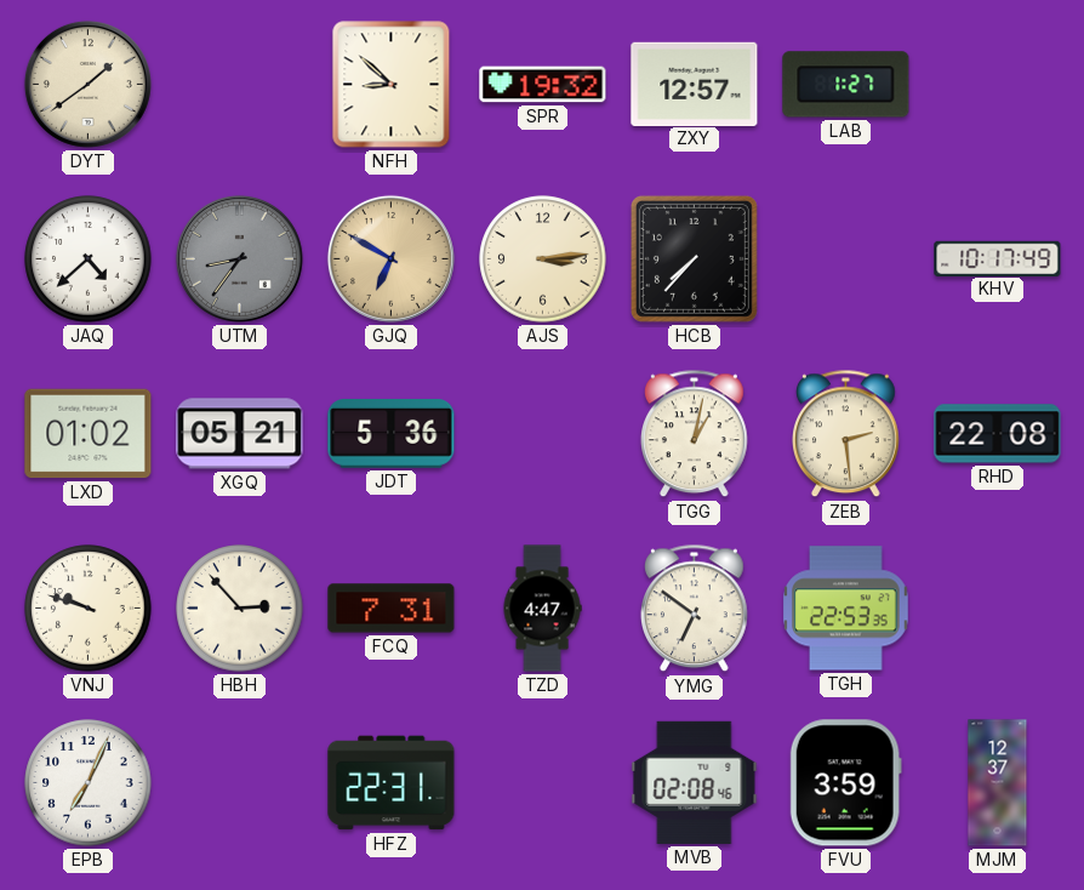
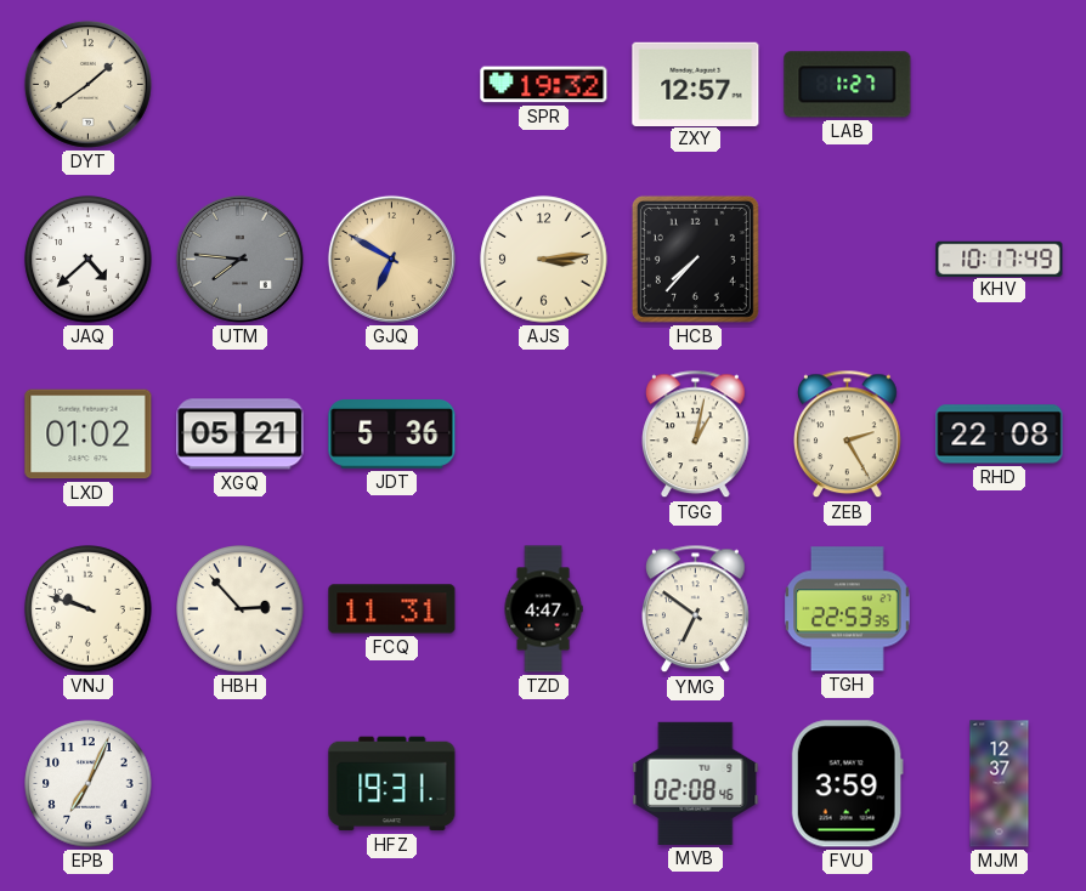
NFH: 8:52 -> none (392, 85)
UTM: 8:36 -> 7:46 (239, 259)
ZEB: 2:29 -> 2:25 (848, 435)
FCQ: 7:31 -> 11:31 (392, 609)
HFZ: 22:31 -> 19:31 (392, 784)
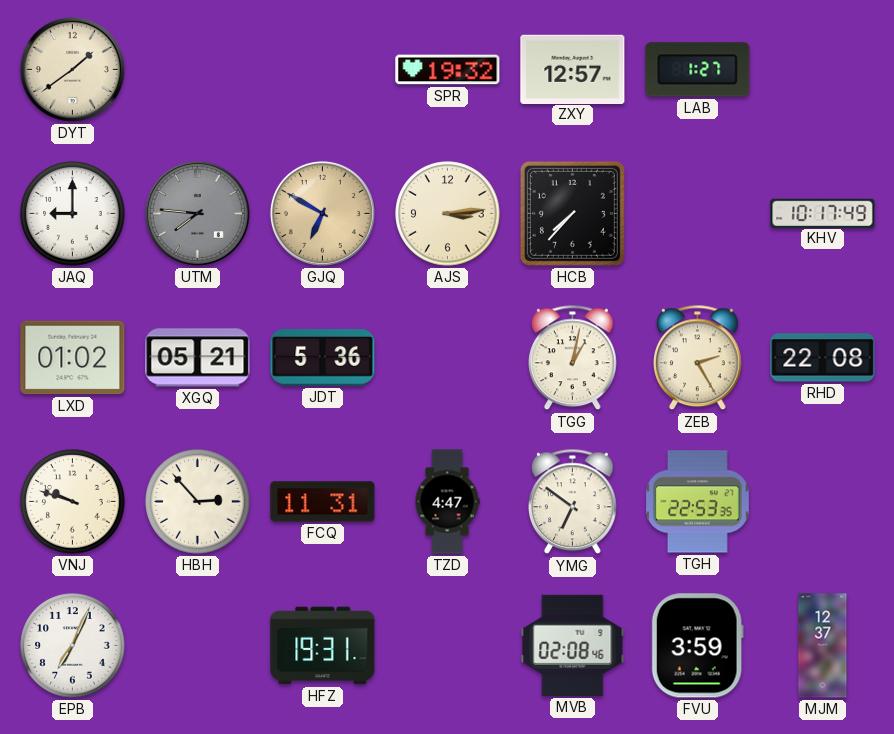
JAQ: 4:38 -> 9:00 (73, 214)
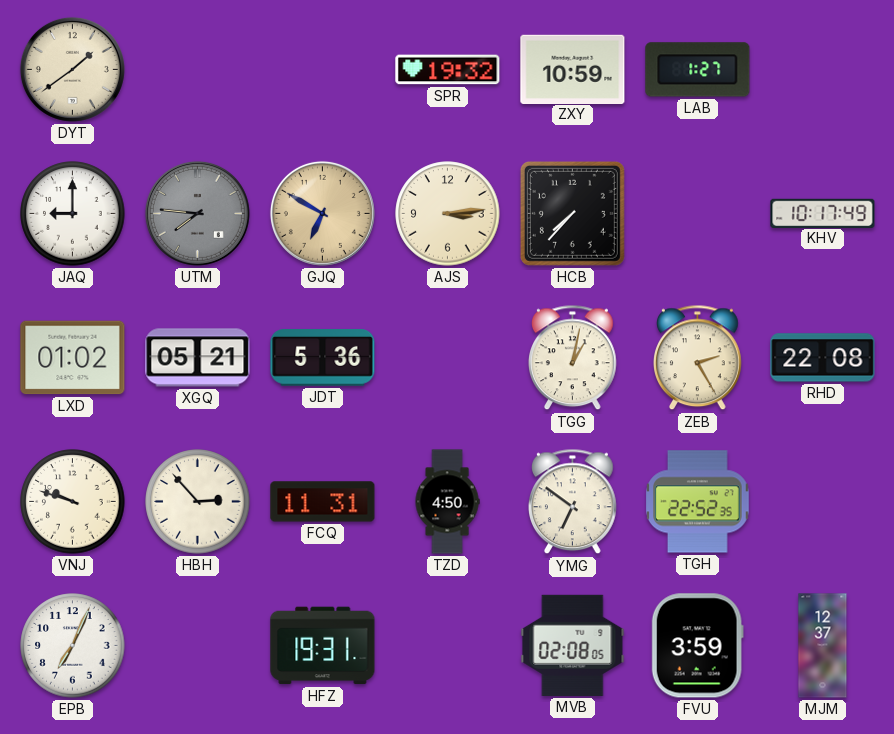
ZXY: 12:57 -> 10:59 (573, 69)
TZD: 4:47 -> 4:50 (447, 502)
TGH: 22:53 -> 22:52 (698, 502)
MVB: 02:08:46 -> 02:08:05 (573, 645)
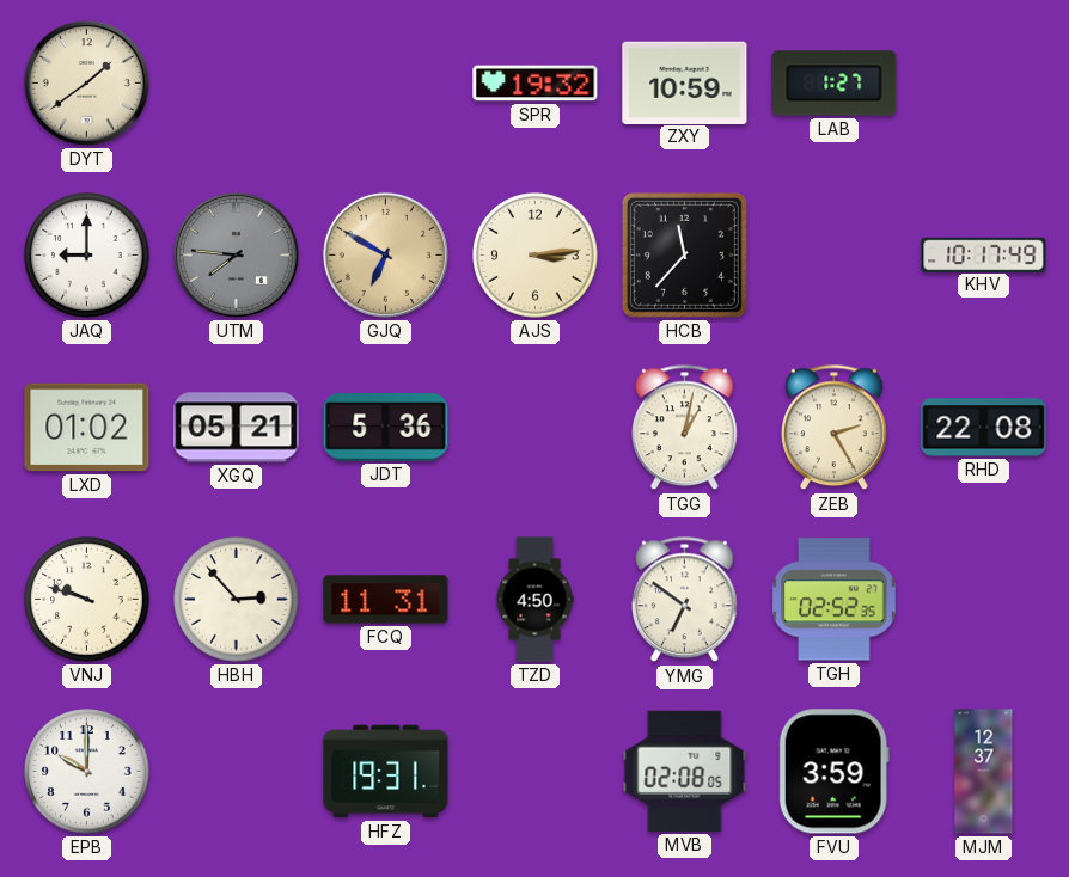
HCB: 7:37 -> 11:37 (684, 254)
TGH: 22:52 -> 02:52 (835, 600)
EPB: 7:04 -> 10:00 (87, 772)
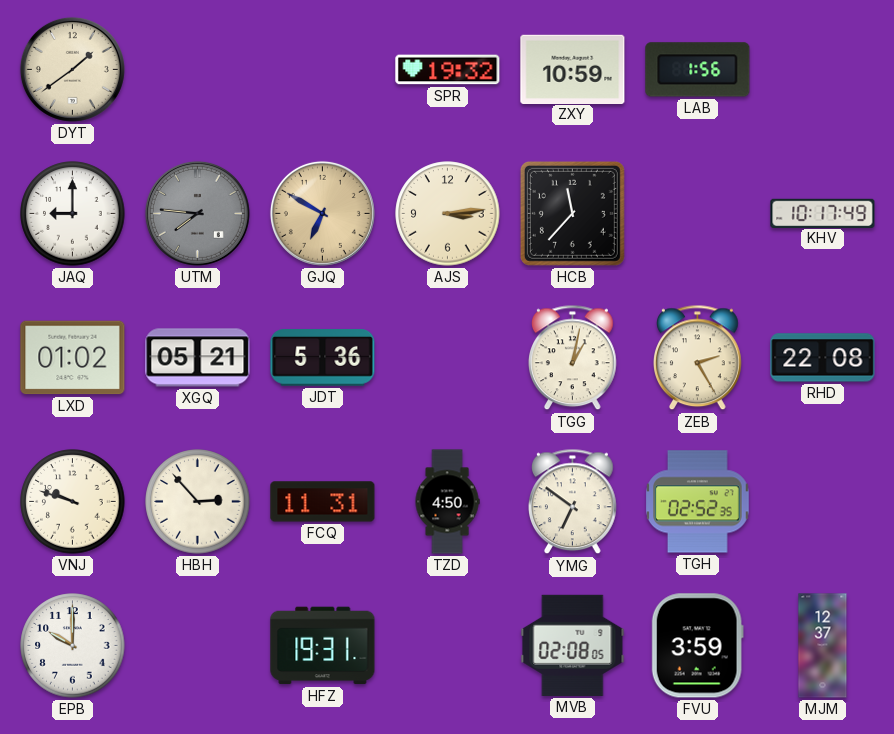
LAB: 1:27 -> 1:56 (698, 70)
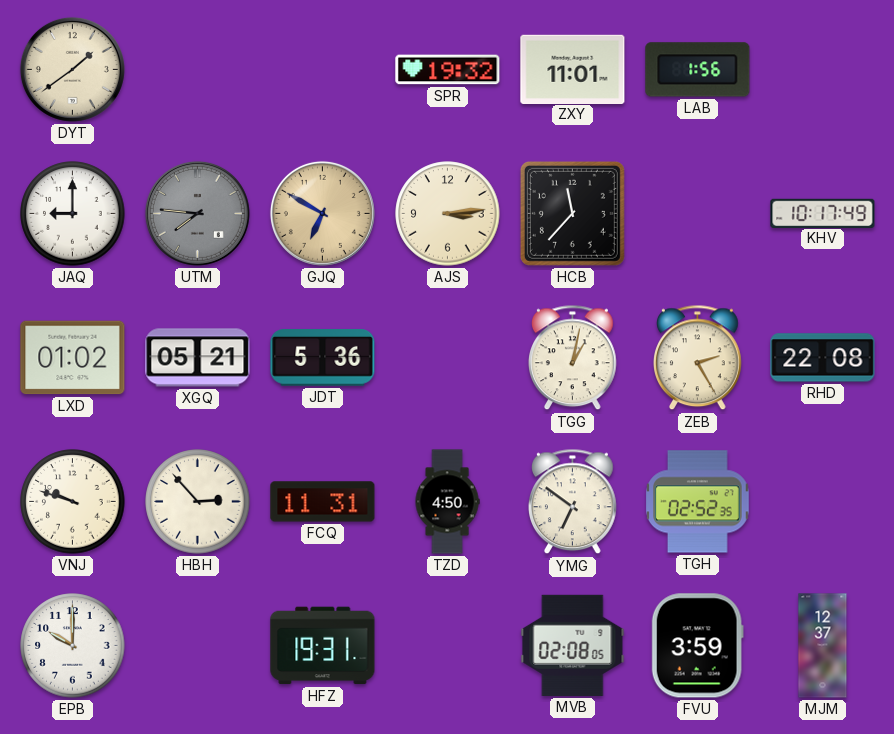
ZXY: 10:59 -> 11:01 (573, 69)
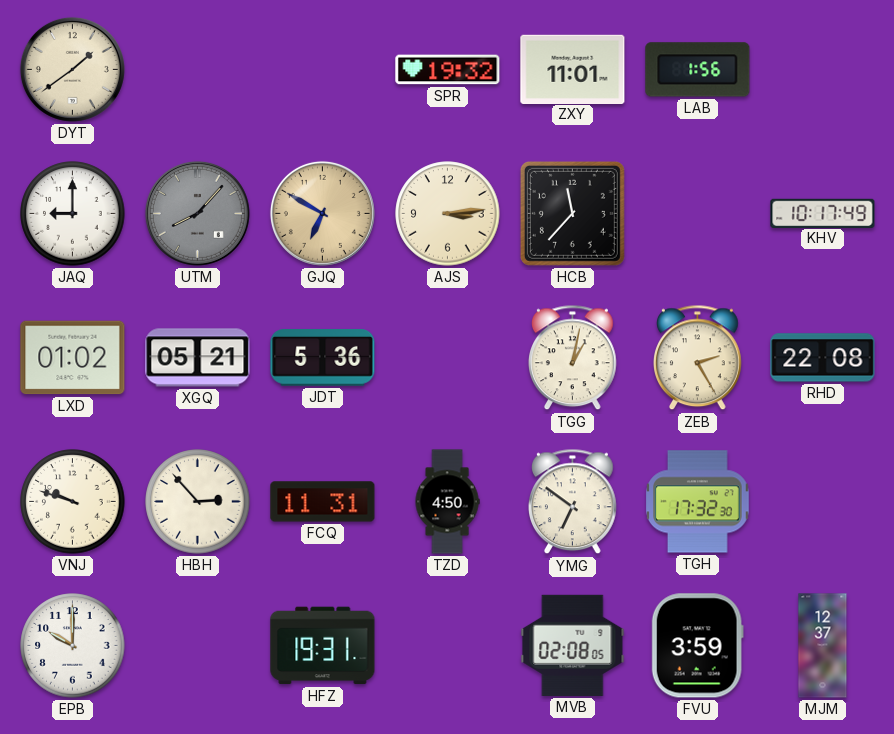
UTM: 7:46 -> 8:07 (197, 213)
TGH: 02:52 -> 17:32 (698, 502)
